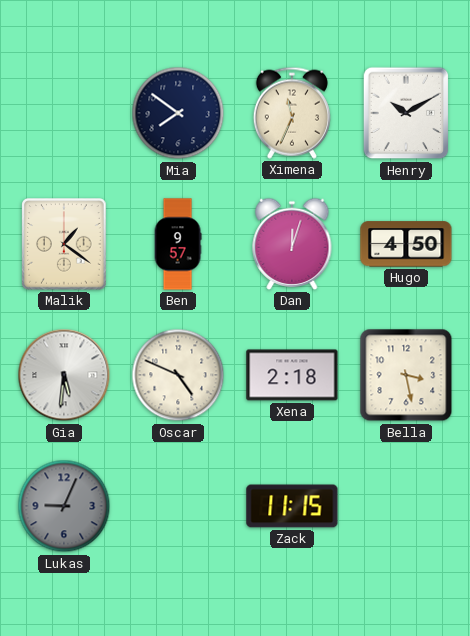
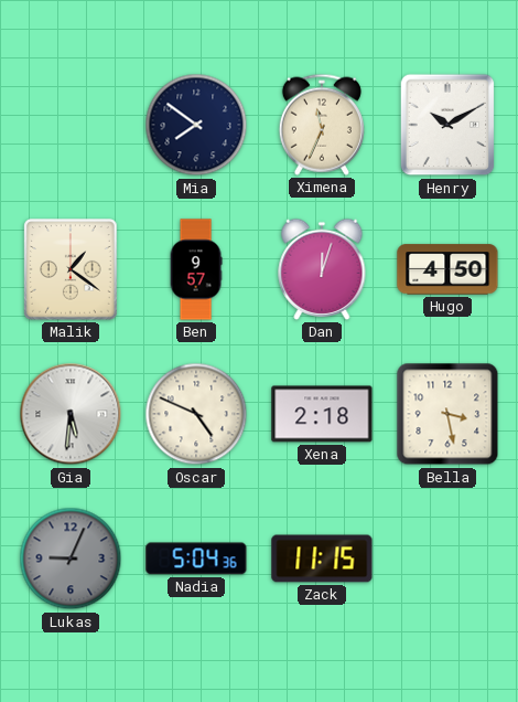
Nadia: none -> 5:04 (196, 559)
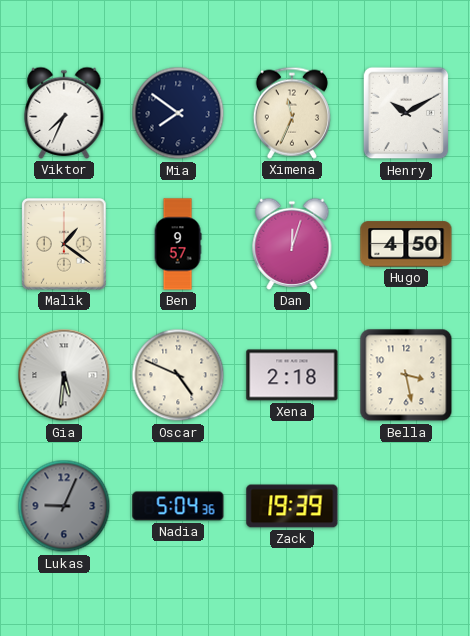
Viktor: none -> 7:34 (64, 113)
Zack: 11:15 -> 19:39 (292, 506)
